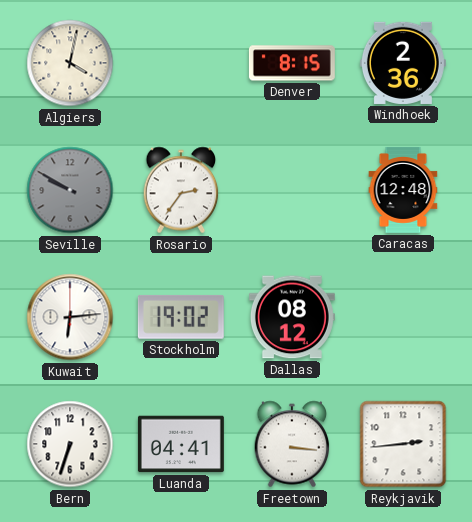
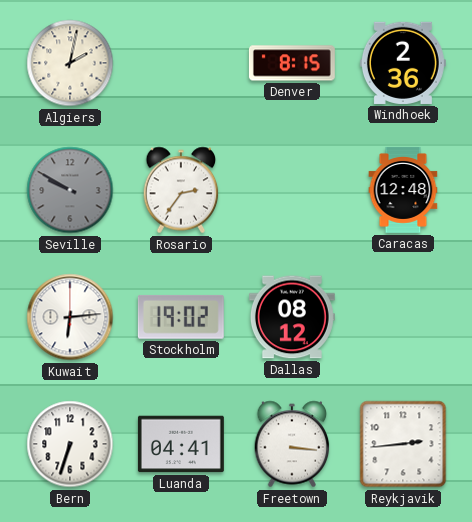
Algiers: 4:02 -> 2:02 (70, 63)
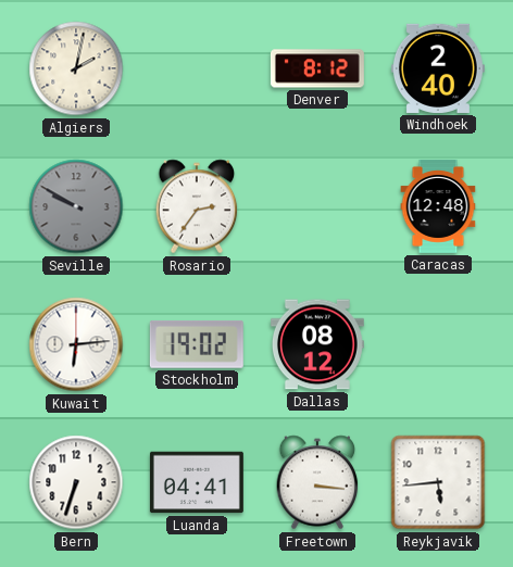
Denver: 8:15 -> 8:12 (317, 68)
Windhoek: 2:36 -> 2:40 (438, 68)
Reykjavik: 2:44 -> 5:44 (438, 482)
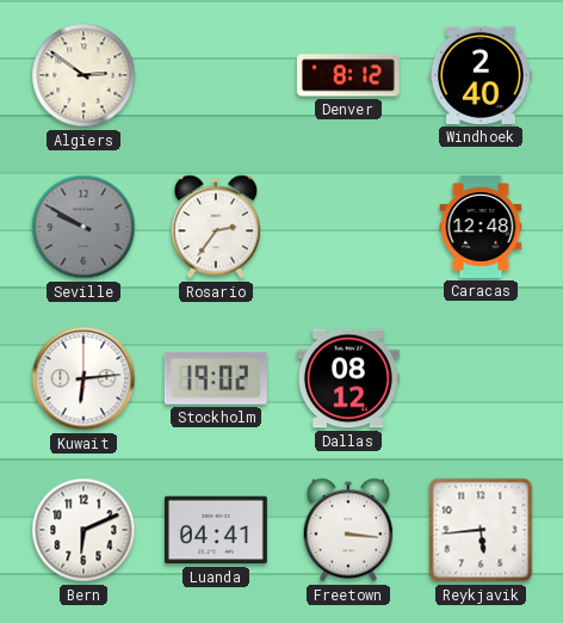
Algiers: 2:02 -> 2:51 (83, 75)
Bern: 6:33 -> 6:11 (83, 530)
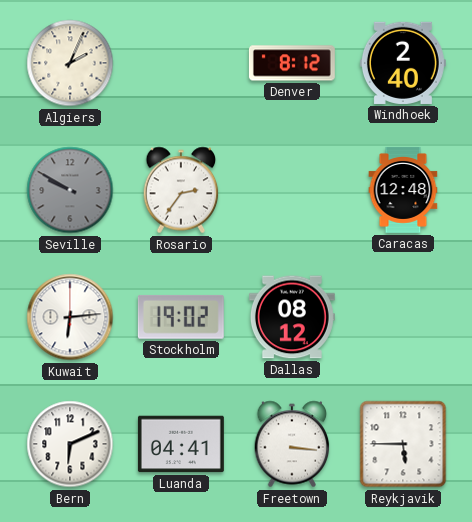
Algiers: 2:51 -> 2:04 (70, 63)
Reykjavik: 5:44 -> 5:45 (403, 444)
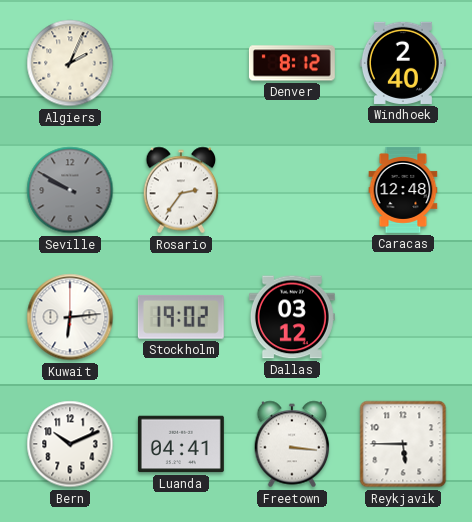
Dallas: 08:12 -> 03:12 (292, 317)
Bern: 6:11 -> 10:11 (70, 444)
